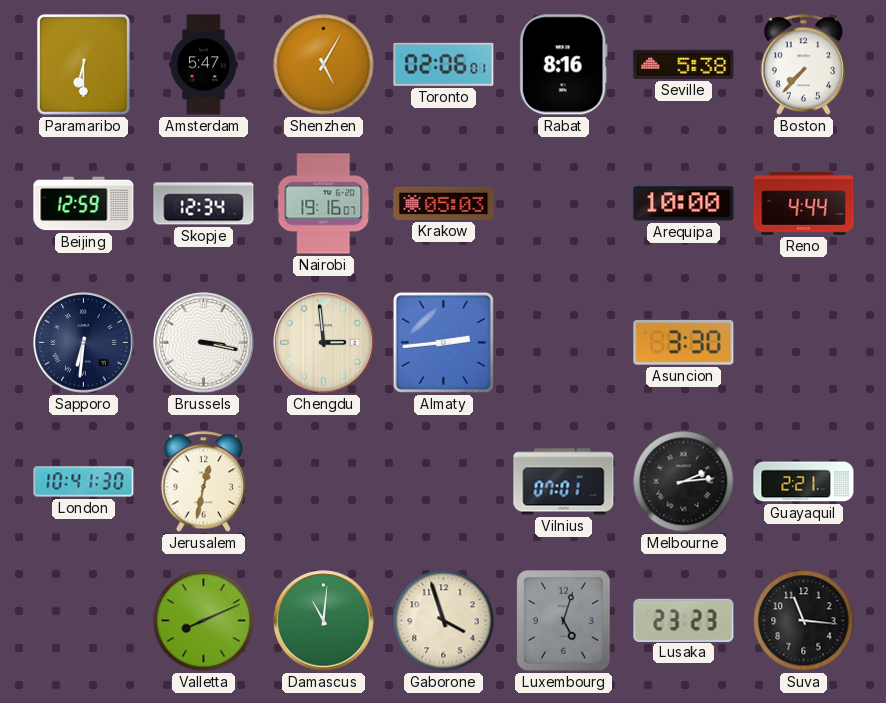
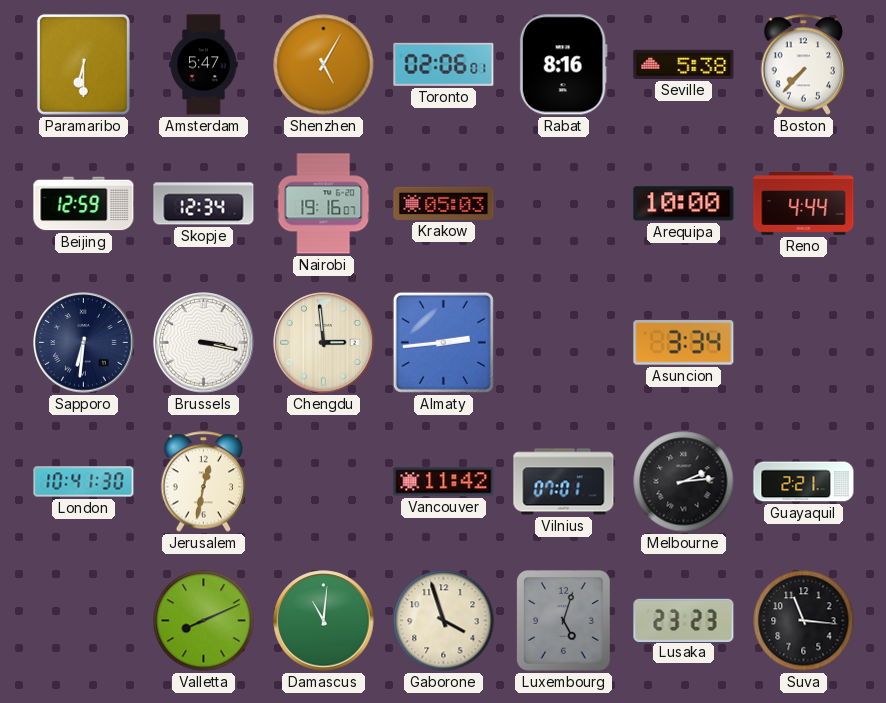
Asuncion: 3:30 -> 3:34 (684, 343)
Vancouver: none -> 11:42 (444, 482)
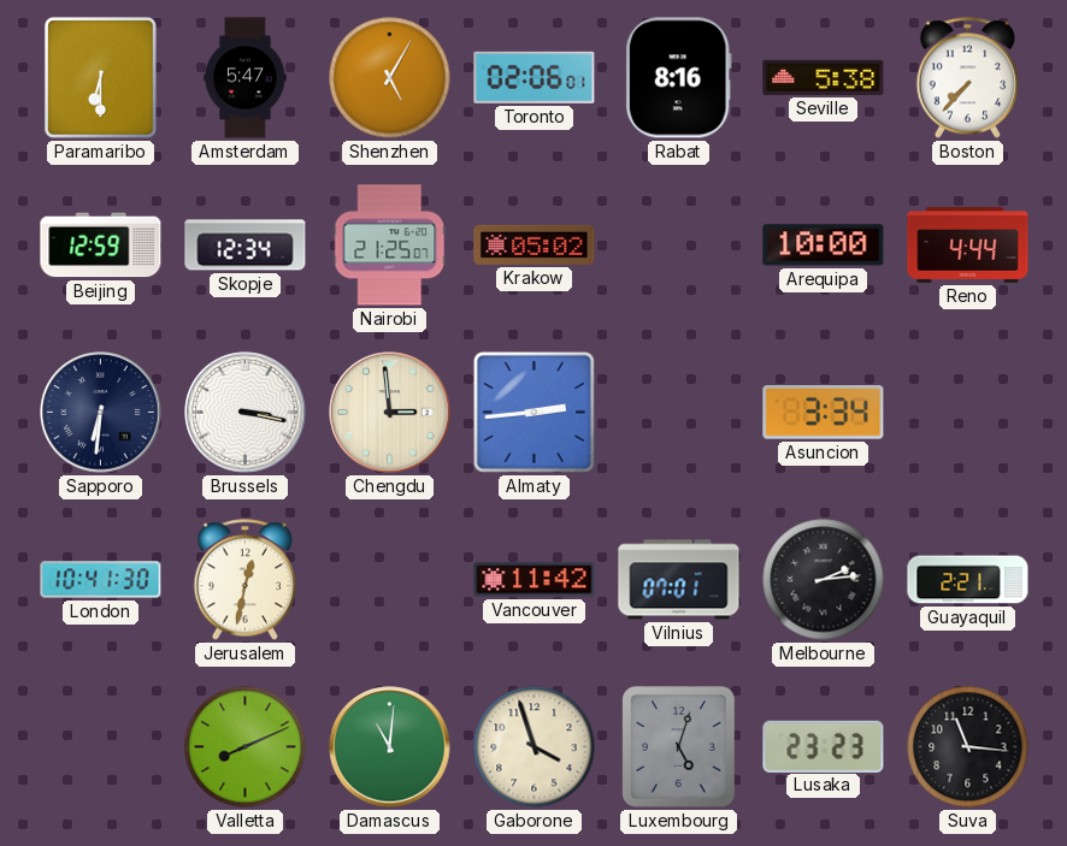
Nairobi: 19:16 -> 21:25 (390, 245)
Krakow: 05:03 -> 05:02 (535, 244)
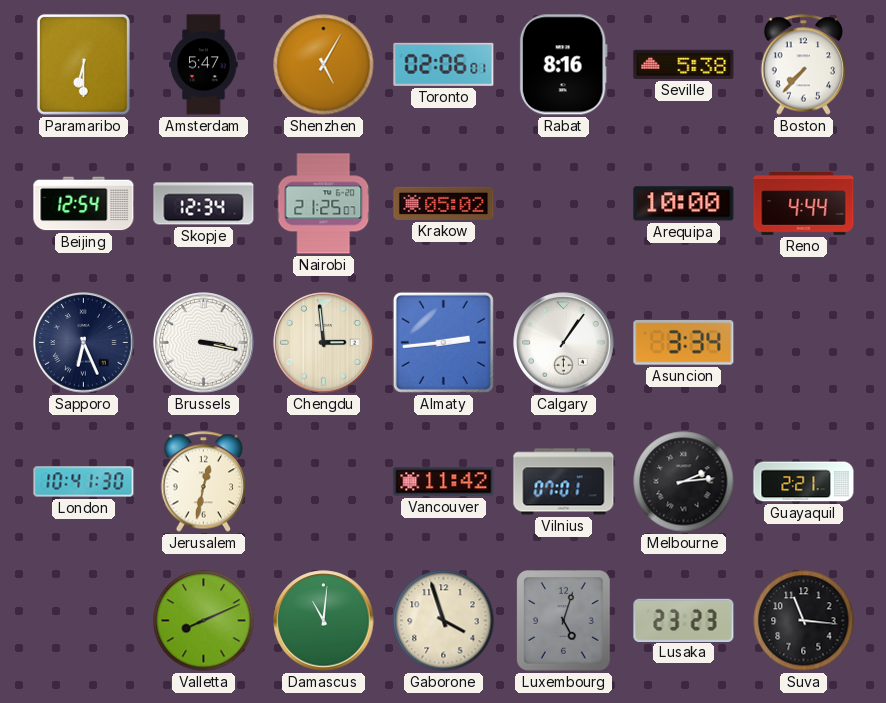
Beijing: 12:59 -> 12:54 (84, 204)
Sapporo: 6:31 -> 6:26 (84, 343)
Calgary: none -> 1:06 (564, 343)
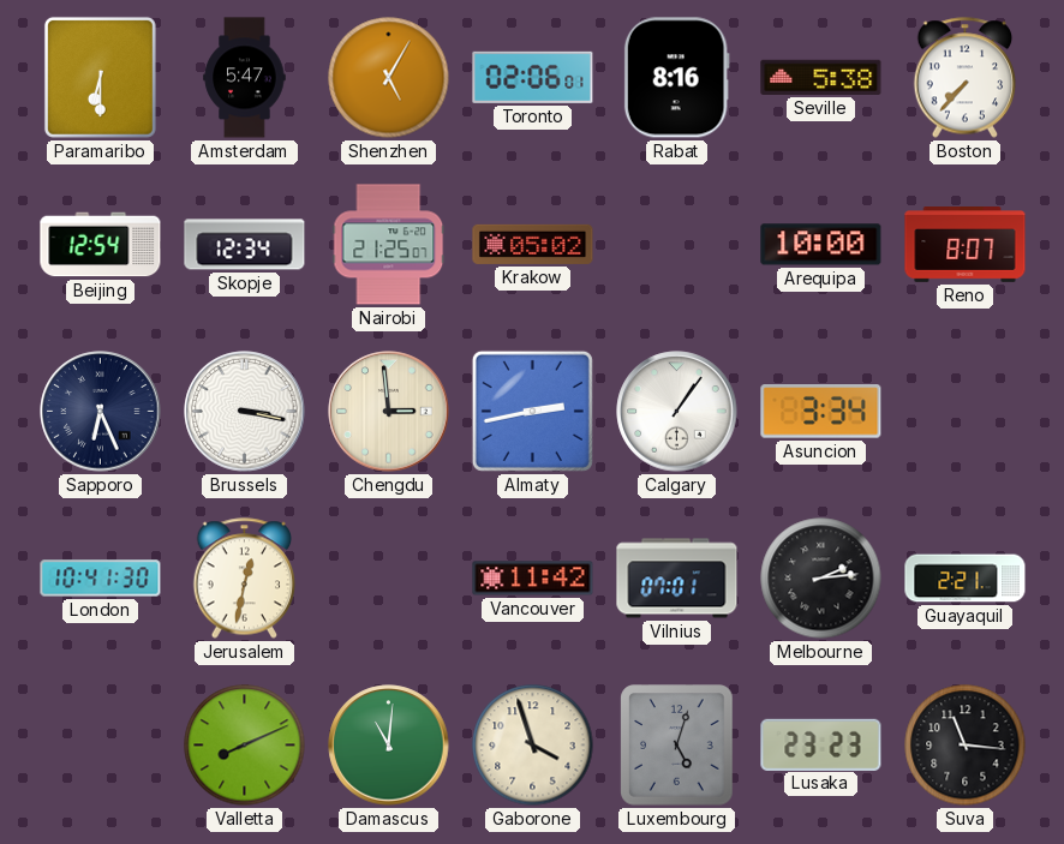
Reno: 4:44 -> 8:07 (966, 245)
Almaty: 2:44 -> 2:43 (532, 411)
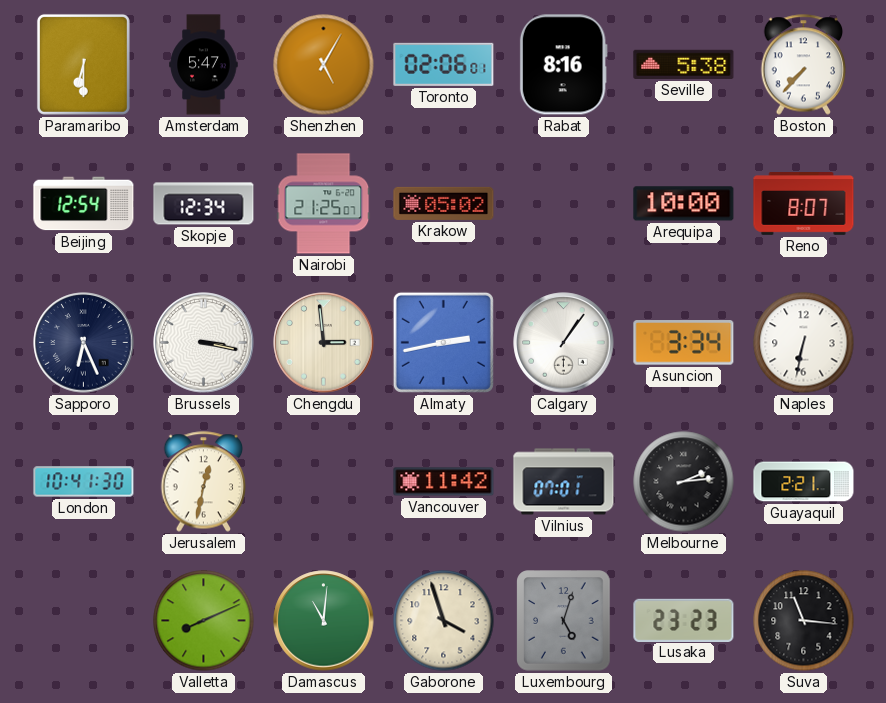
Naples: none -> 6:32 (804, 343)
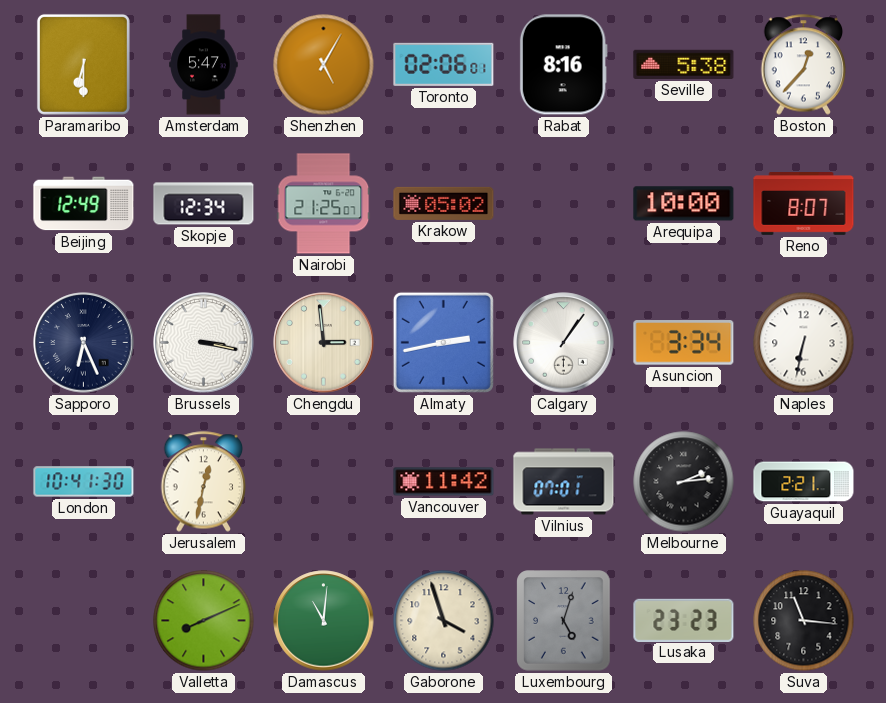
Boston: 7:37 -> 12:37 (804, 65)
Beijing: 12:54 -> 12:49 (84, 204)
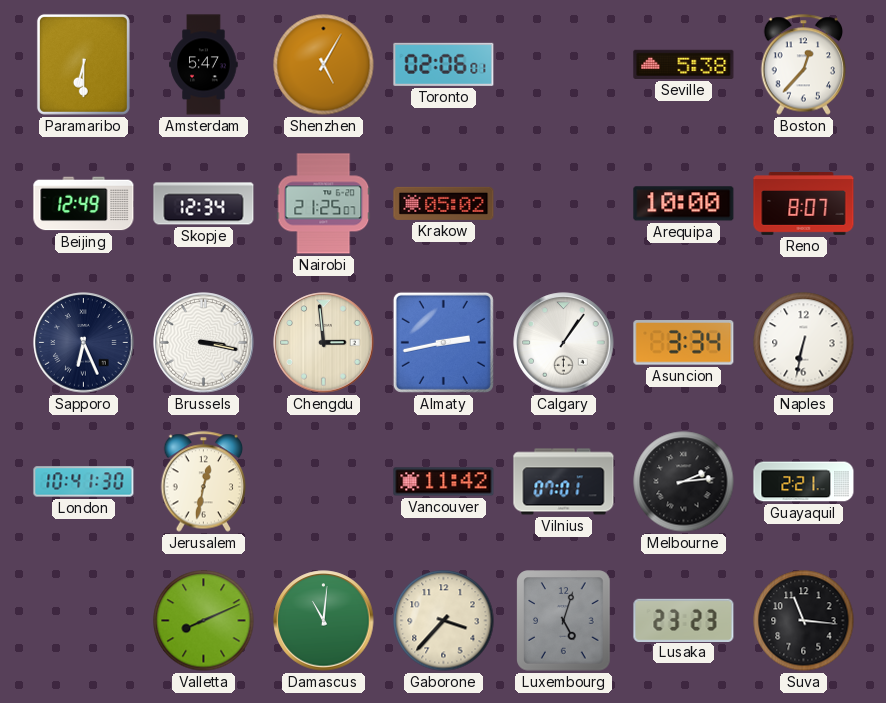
Rabat: 8:16 -> none (563, 65)
Gaborone: 3:57 -> 3:37 (444, 621)
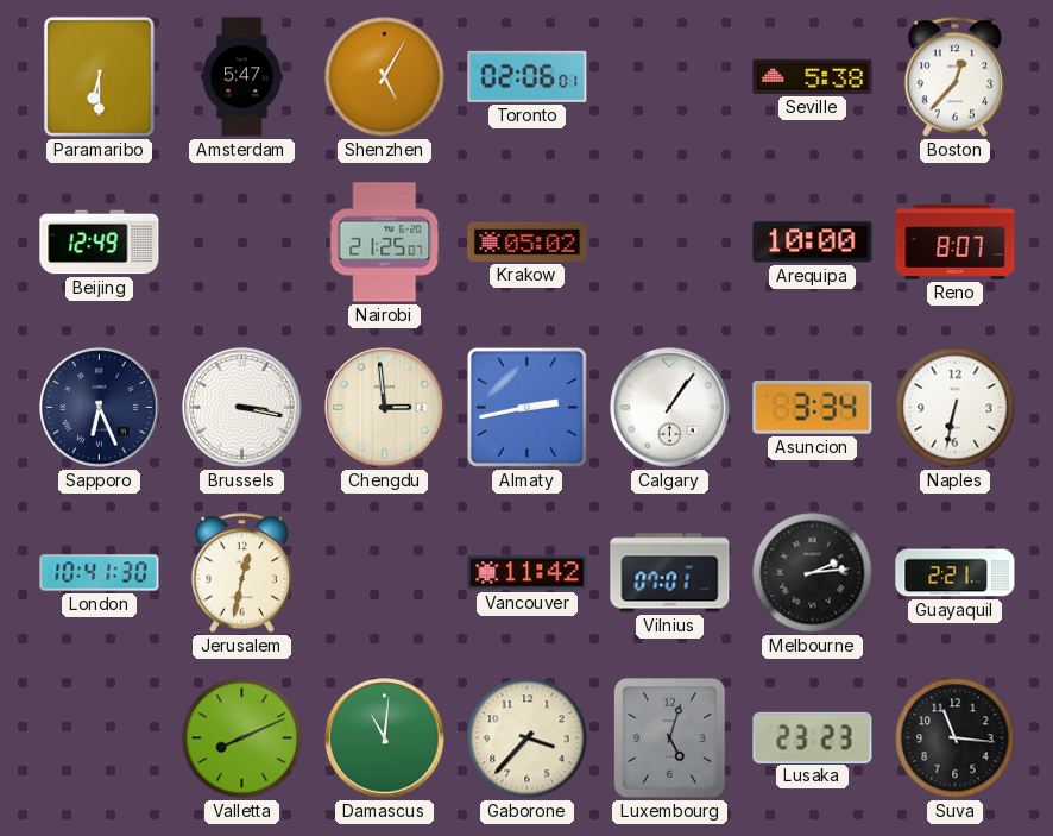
Skopje: 12:34 -> none (204, 204)
